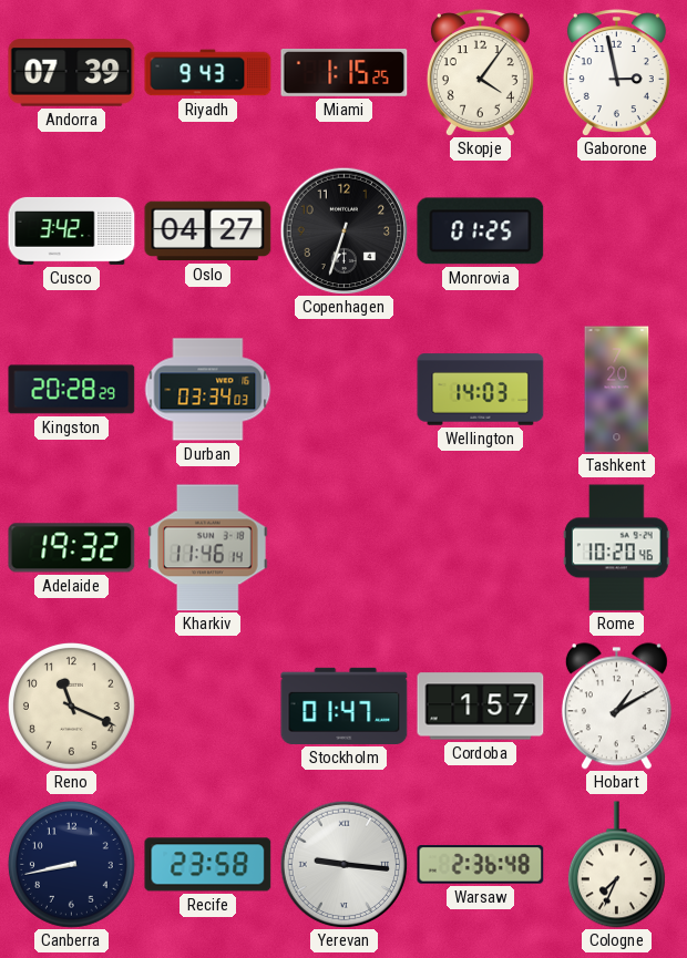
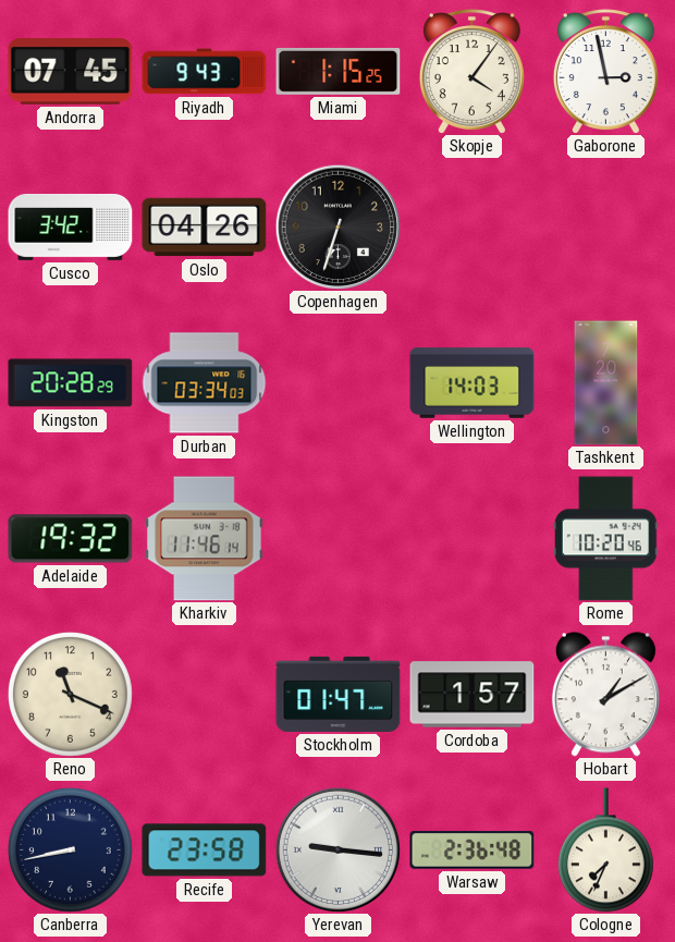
Andorra: 07:39 -> 07:45 (71, 72)
Oslo: 04:27 -> 04:26 (205, 228)
Monrovia: 01:25 -> none (481, 231)
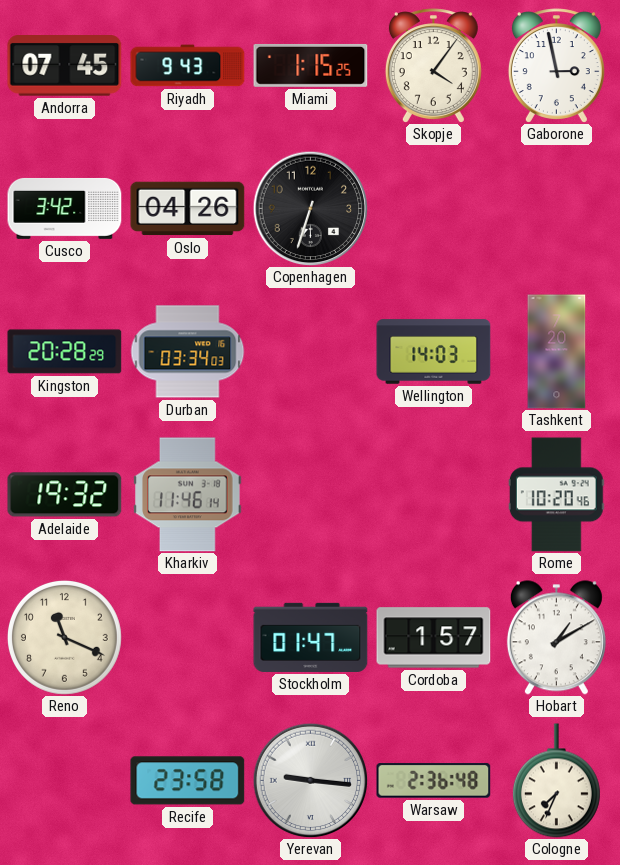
Canberra: 8:43 -> none (70, 849)
